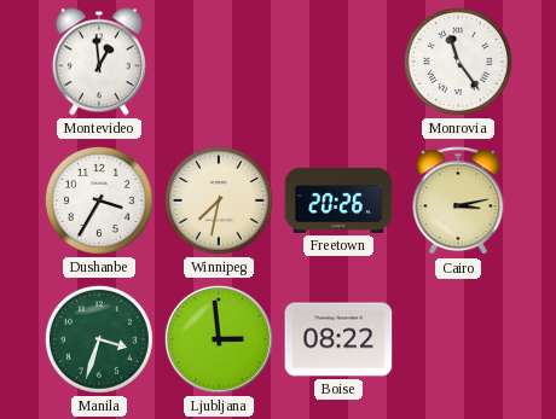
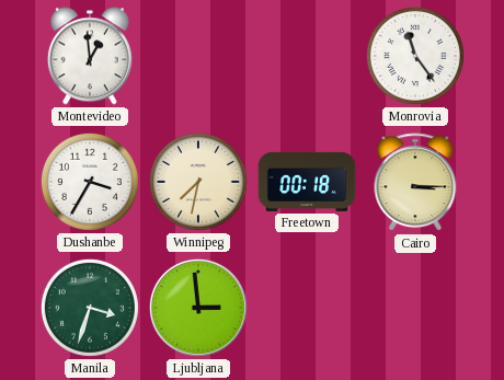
Freetown: 20:26 -> 00:18 (307, 182)
Cairo: 3:13 -> 3:15 (415, 183)
Boise: 08:22 -> none (338, 339)
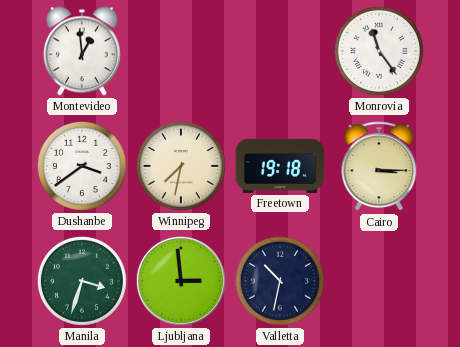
Dushanbe: 3:35 -> 3:39 (82, 166)
Freetown: 00:18 -> 19:18 (280, 166)
Valletta: none -> 10:32 (280, 281)
